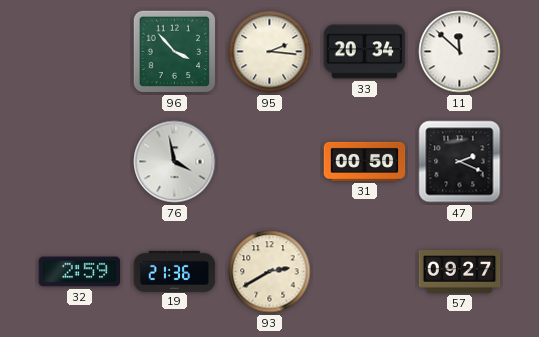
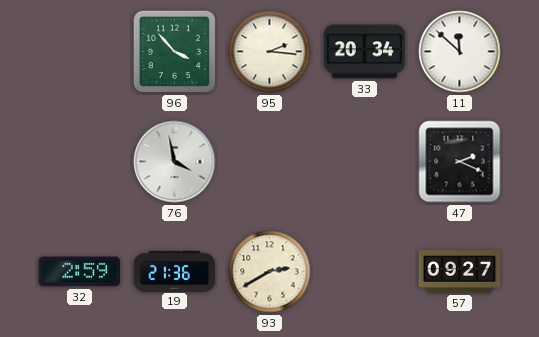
31: 00:50 -> none (365, 161)
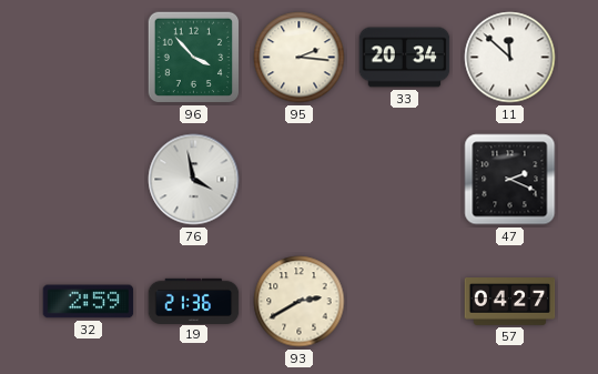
57: 09:27 -> 04:27 (510, 302)
